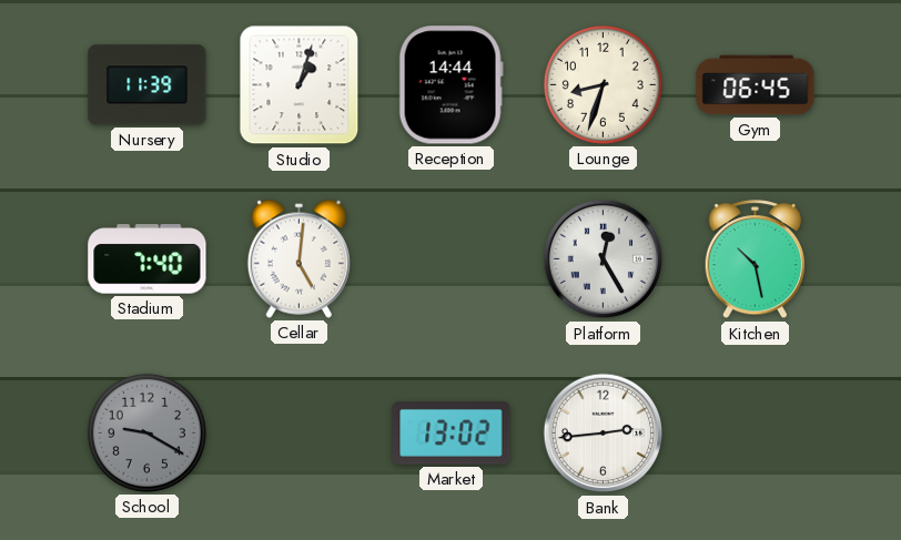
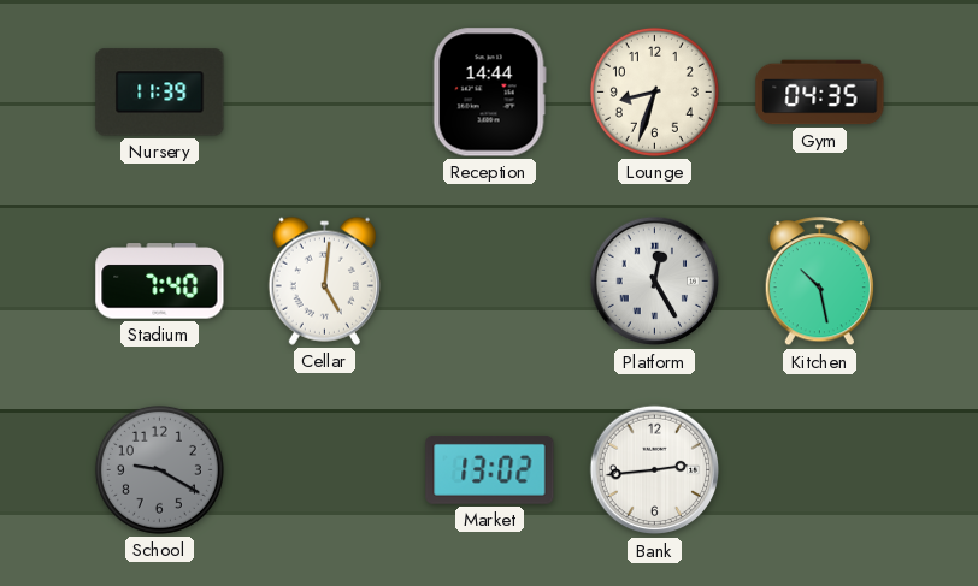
Studio: 1:03 -> none (300, 85)
Gym: 06:45 -> 04:35 (820, 93)
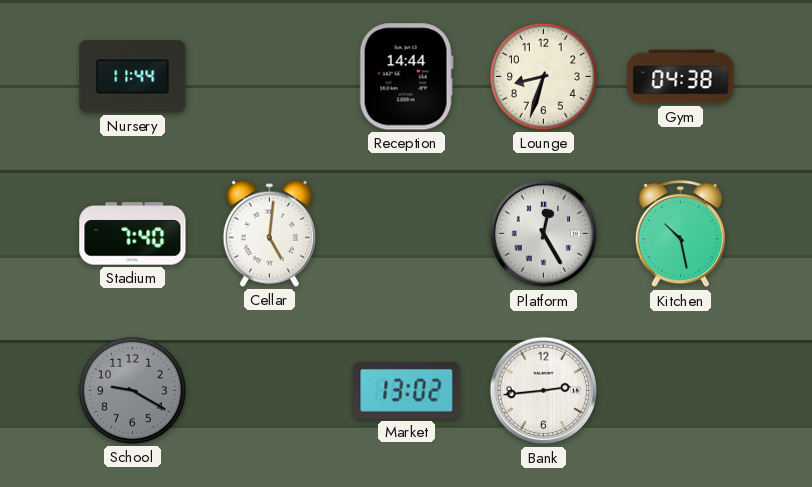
Nursery: 11:39 -> 11:44 (133, 77)
Gym: 04:35 -> 04:38 (681, 77)
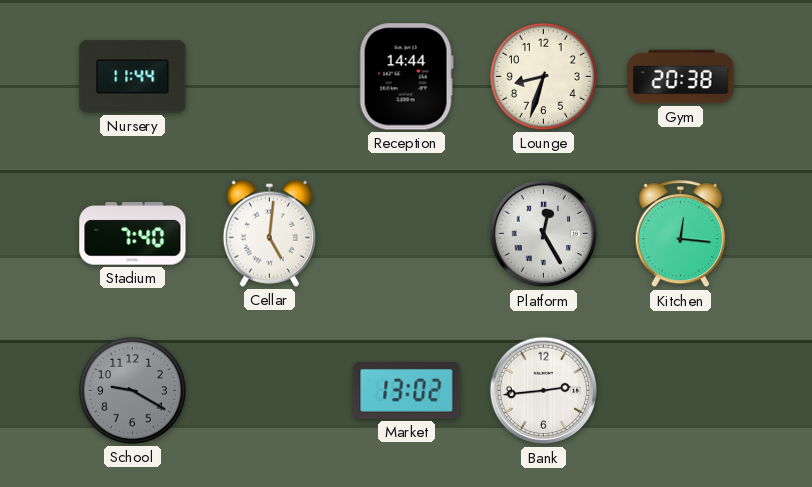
Gym: 04:38 -> 20:38 (681, 77)
Kitchen: 10:28 -> 12:16 (680, 234)
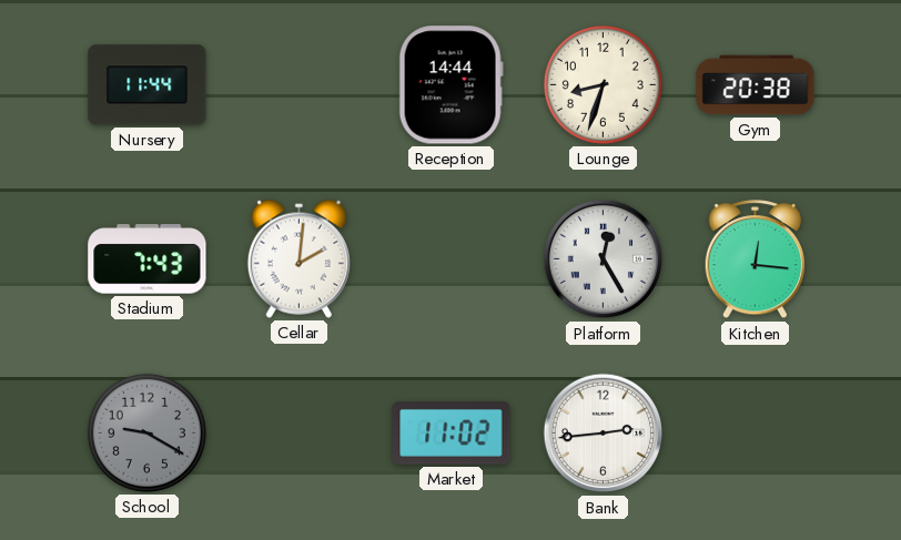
Stadium: 7:40 -> 7:43 (148, 259)
Cellar: 5:01 -> 2:01 (298, 258)
Market: 13:02 -> 11:02 (452, 434)
